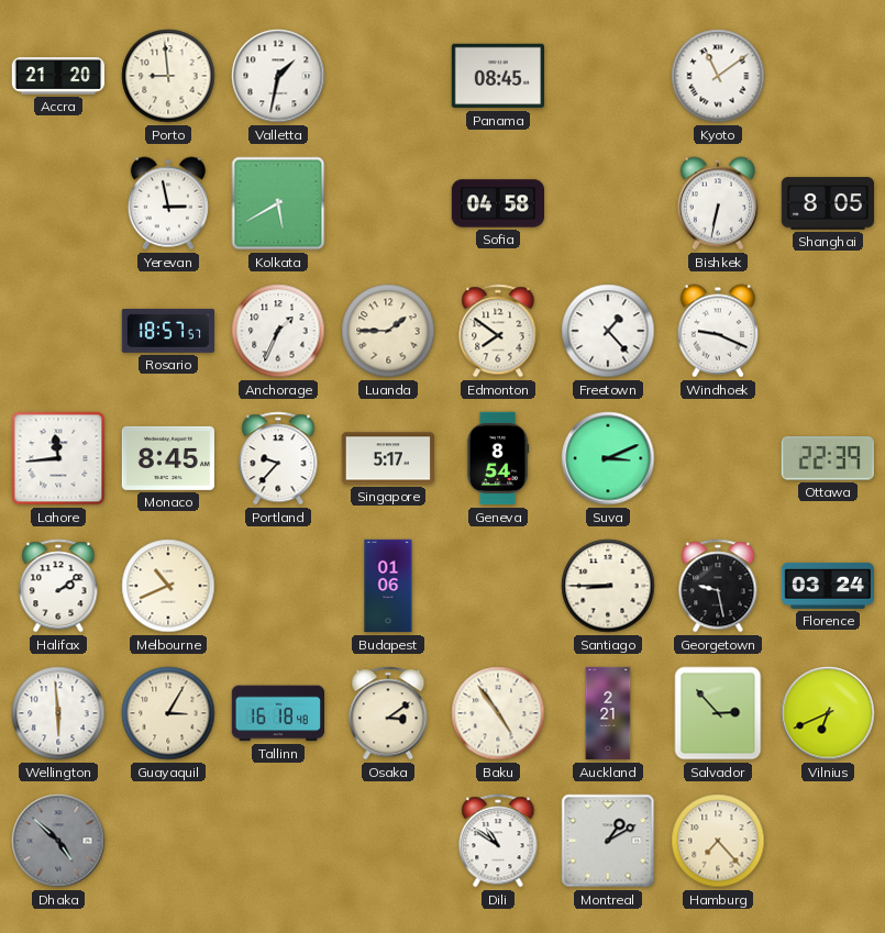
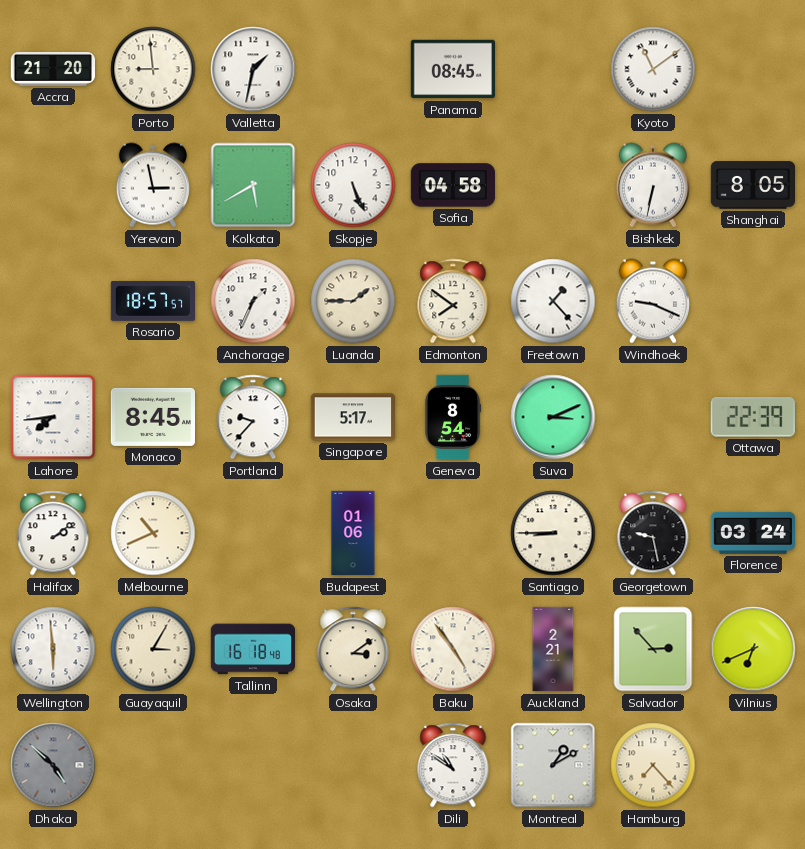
Skopje: none -> 5:26 (353, 185)
Lahore: 11:44 -> 7:44 (53, 417)
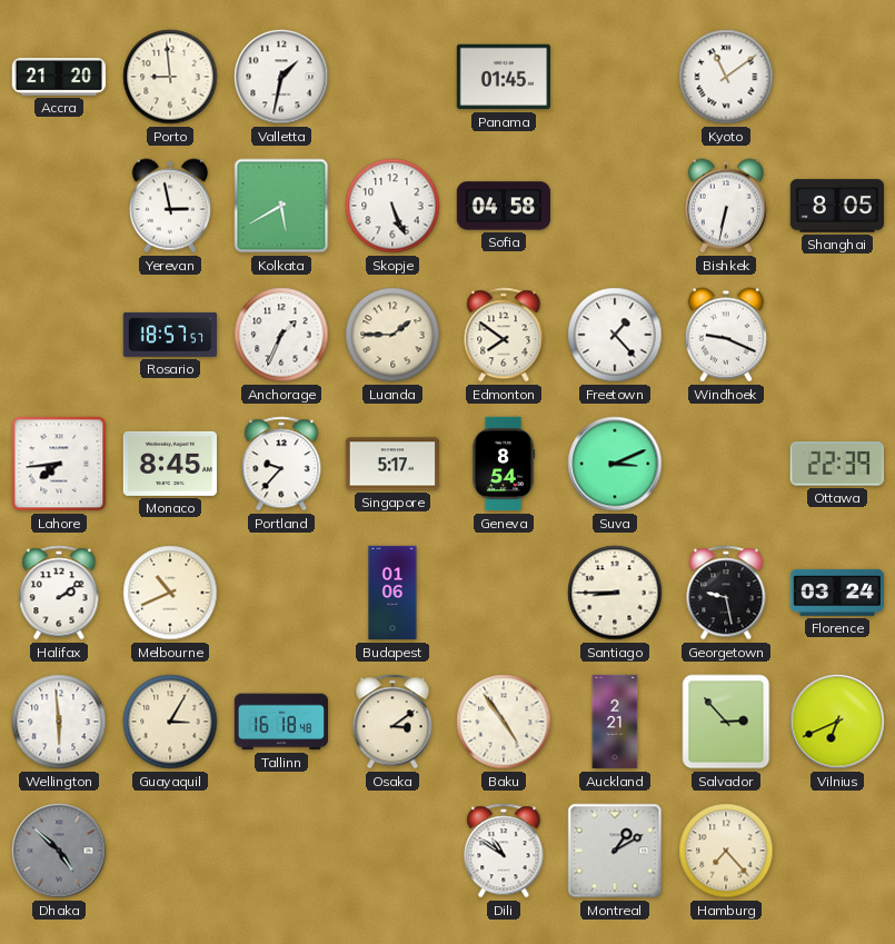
Panama: 08:45 -> 01:45 (503, 77)
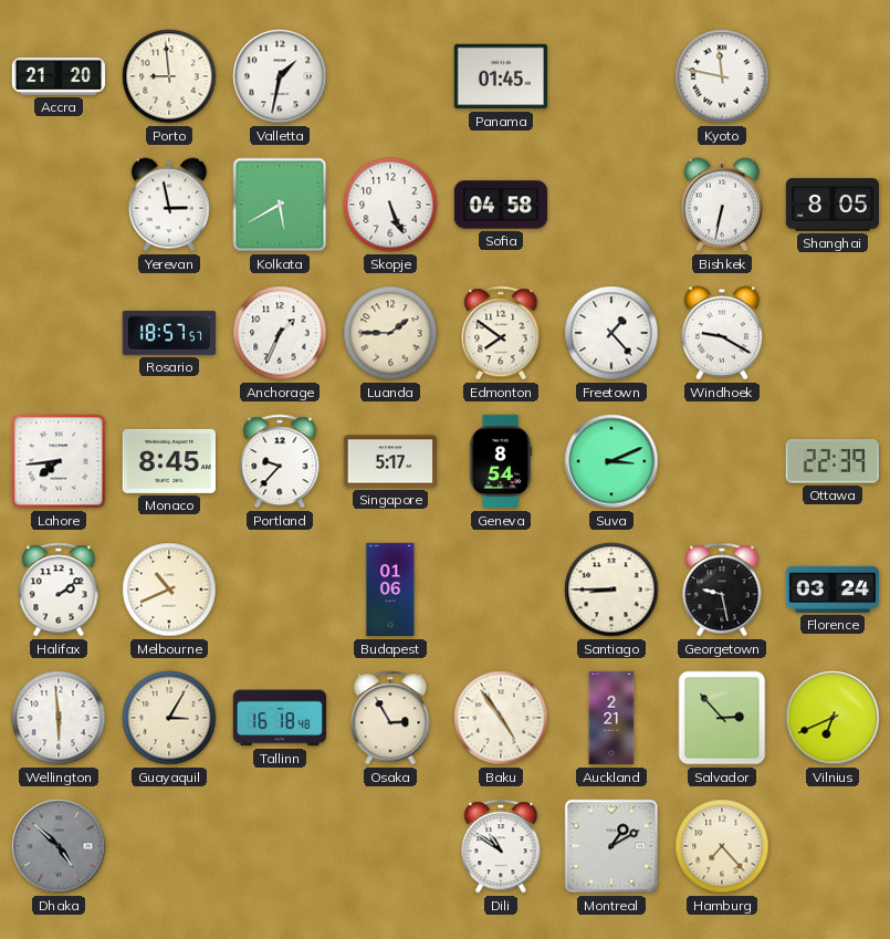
Kyoto: 11:09 -> 11:47 (722, 76)
Windhoek: 9:19 -> 9:20 (722, 333)
Osaka: 3:09 -> 2:55 (390, 718)
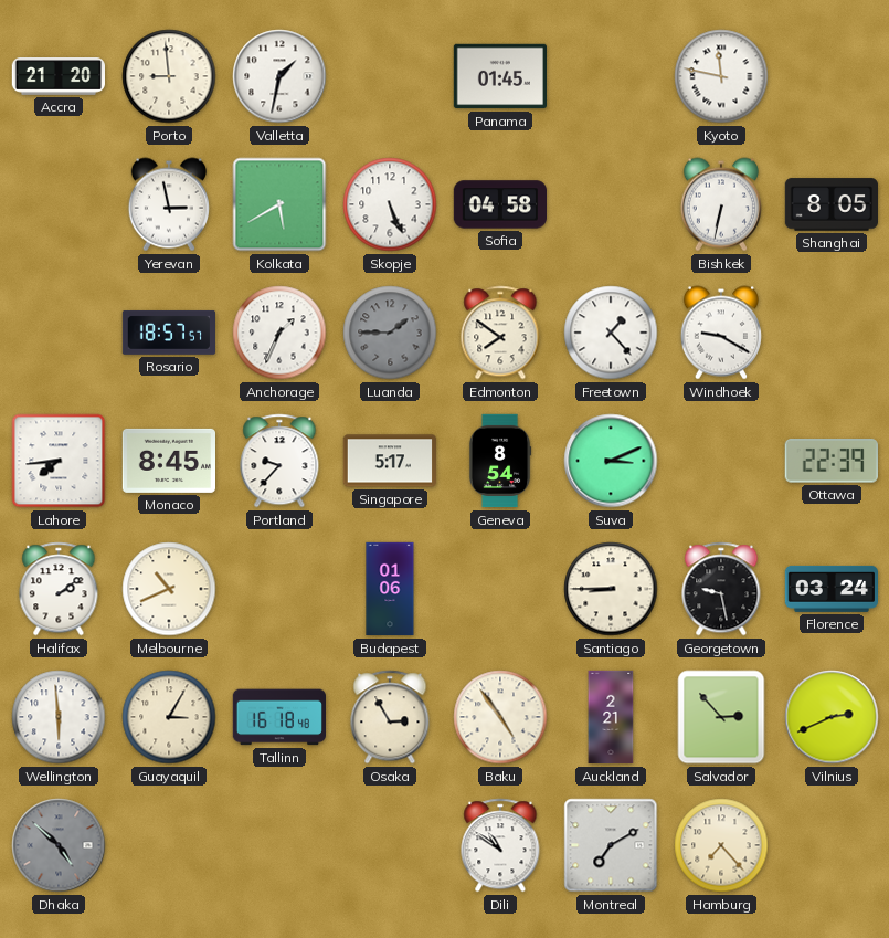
Luanda dial: cream -> grey (390, 333)
Vilnius: 6:41 -> 2:41 (832, 717)
Montreal: 1:10 -> 7:10 (611, 845)
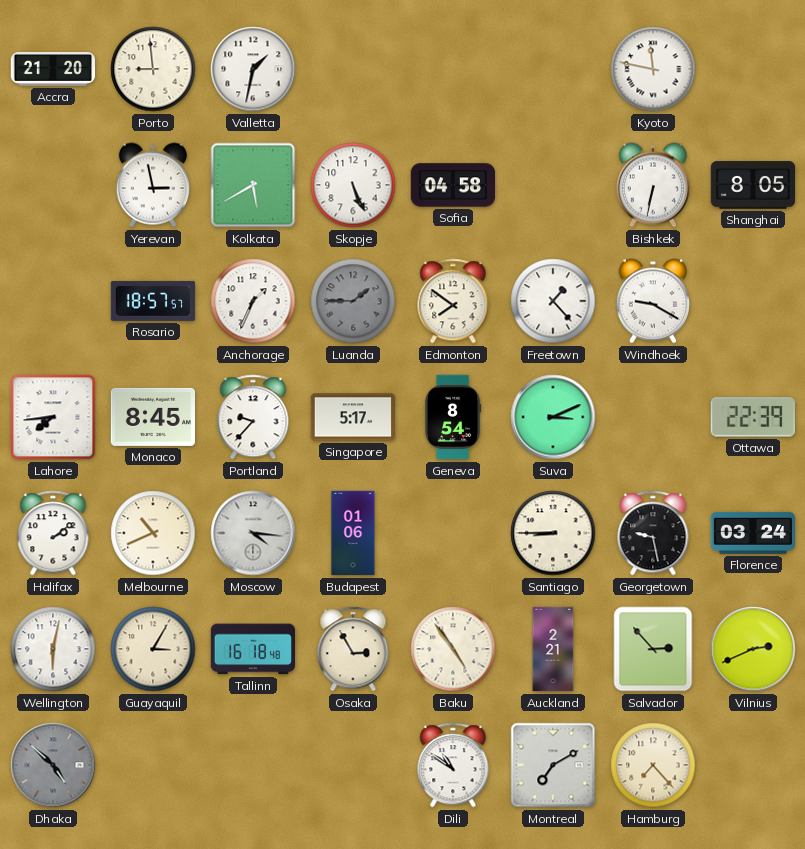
Panama: 01:45 -> none (499, 76)
Moscow: none -> 4:16 (253, 533)
Wellington: 5:59 -> 6:02 (53, 649)
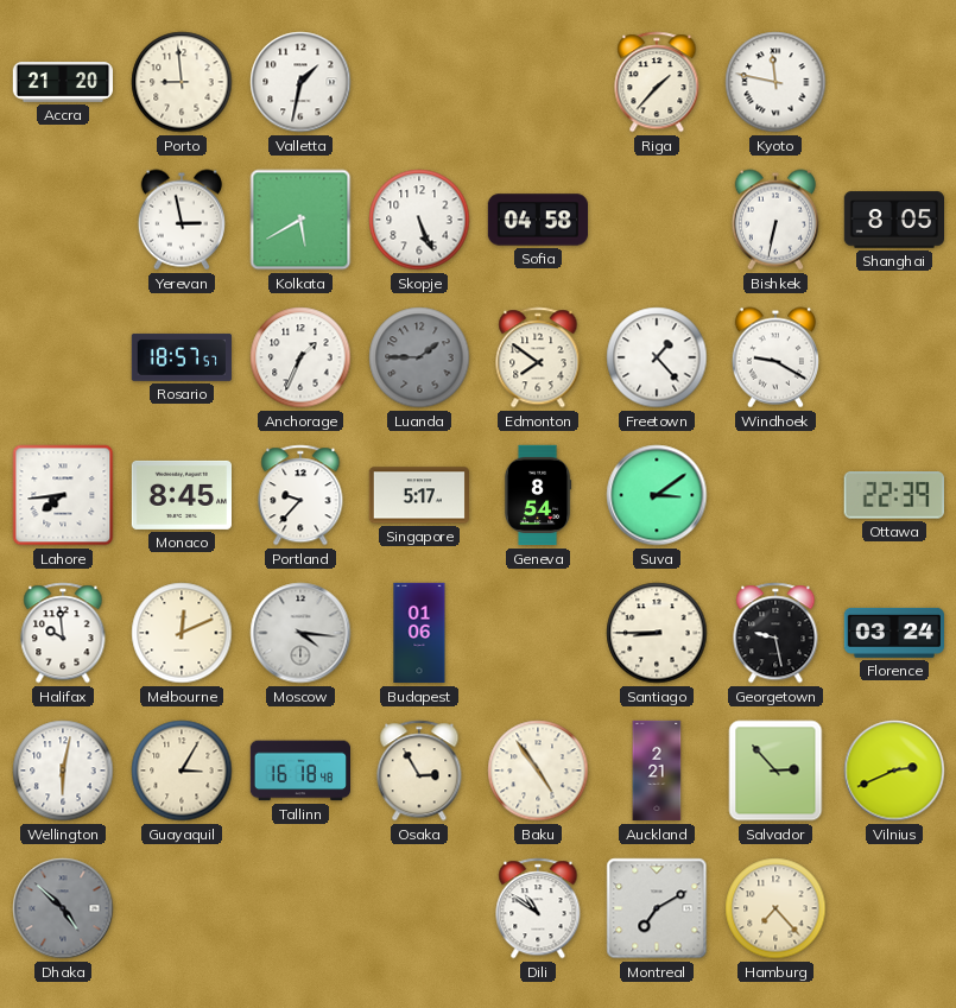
Riga: none -> 1:37 (657, 82)
Suva: 3:11 -> 3:09 (657, 495)
Halifax: 2:09 -> 9:59 (63, 633)
Melbourne: 10:41 -> 12:11 (182, 633)
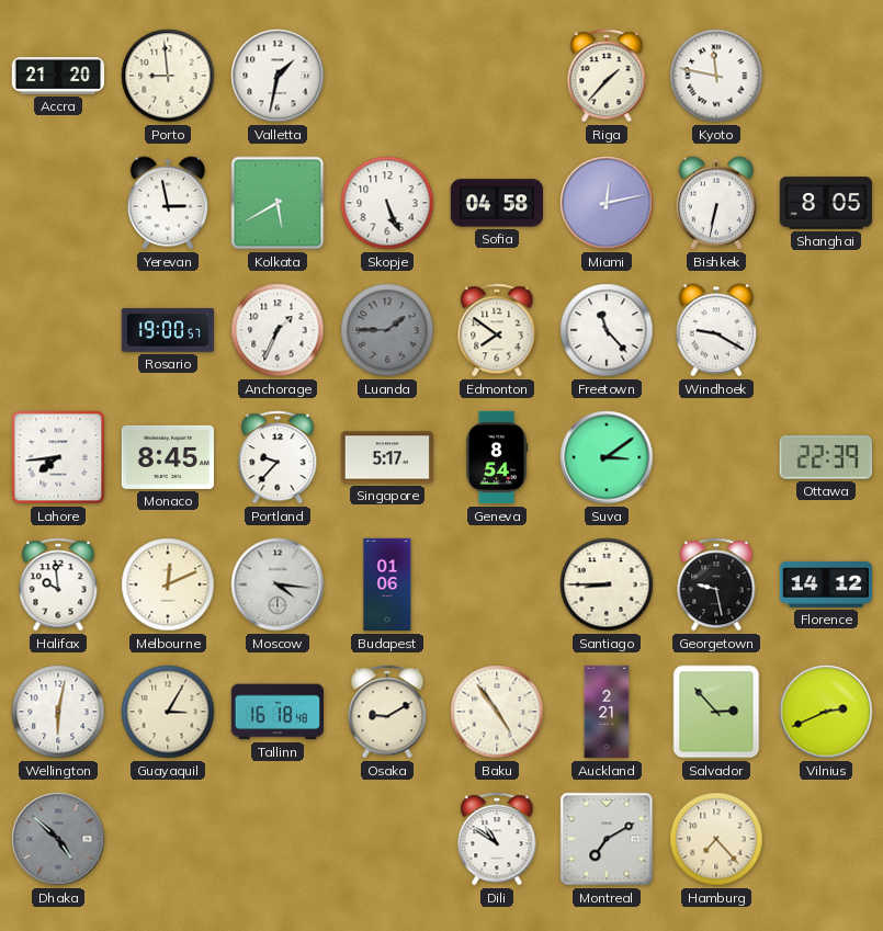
Miami: none -> 12:13 (607, 203)
Rosario: 18:57 -> 19:00 (167, 330)
Freetown: 1:23 -> 11:23 (607, 330)
Florence: 03:24 -> 14:12 (826, 584)
Osaka: 2:55 -> 9:10 (387, 712)
